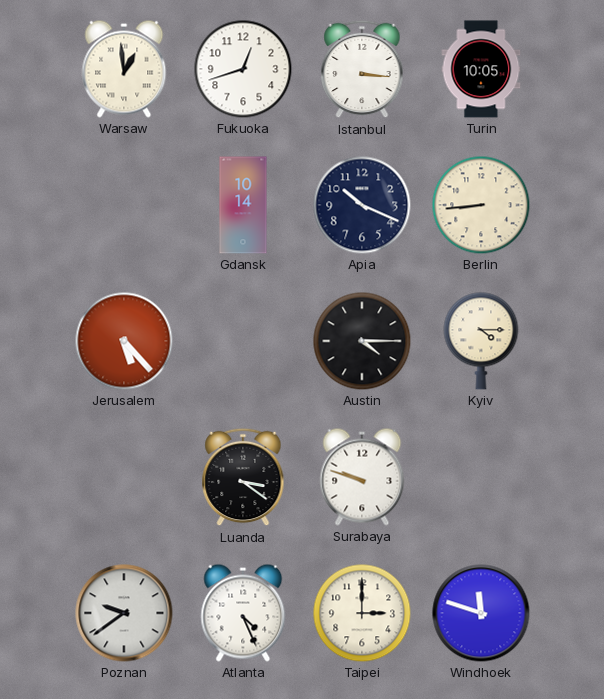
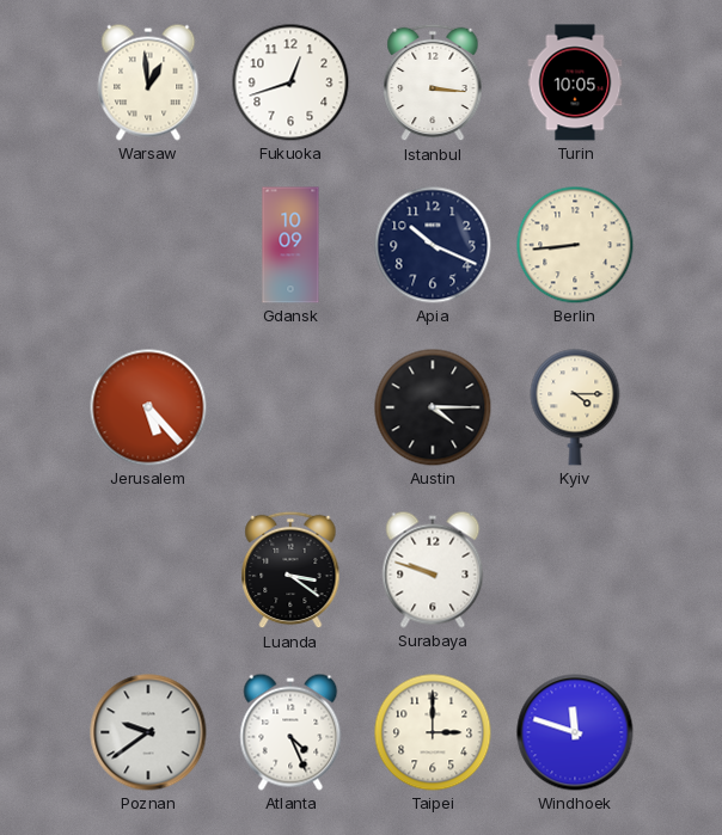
Gdansk: 10:14 -> 10:09 (290, 245)
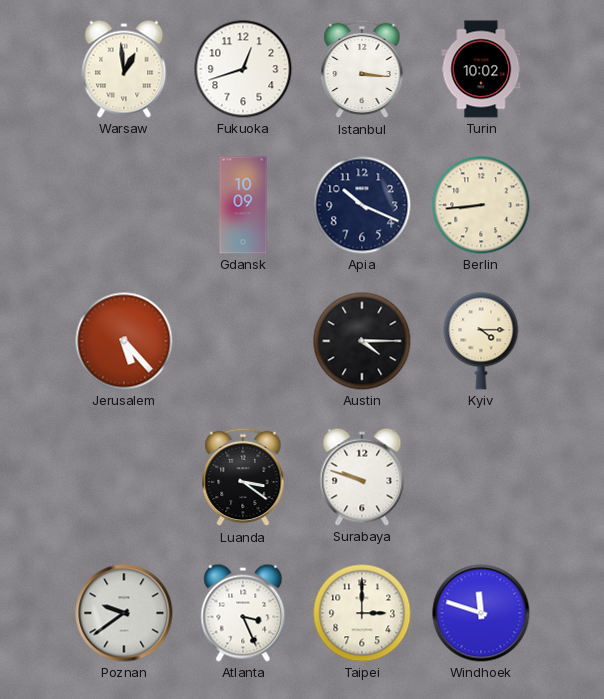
Turin: 10:05 -> 10:02 (481, 69)
Atlanta: 4:26 -> 3:26 (243, 613)
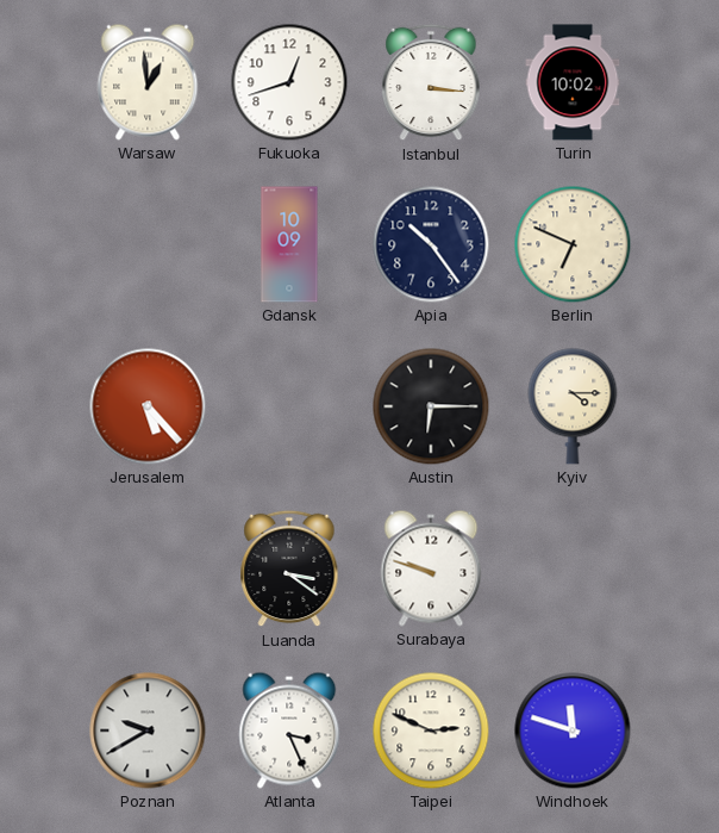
Apia: 10:19 -> 10:24 (431, 244)
Berlin: 8:44 -> 6:49 (573, 244)
Austin: 4:15 -> 6:15 (431, 406)
Poznan: 9:39 -> 9:40 (148, 731)
Taipei: 3:00 -> 2:49 (431, 731)
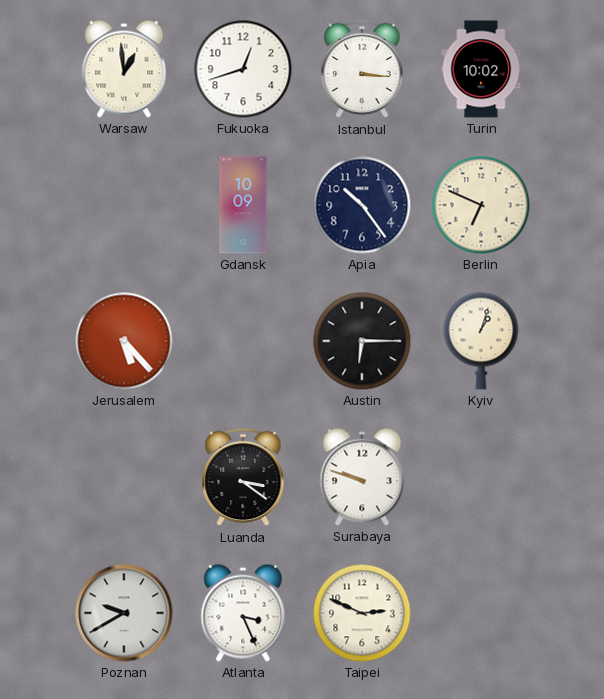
Kyiv: 4:15 -> 1:03 (481, 341)
Windhoek: 11:48 -> none (573, 731)
